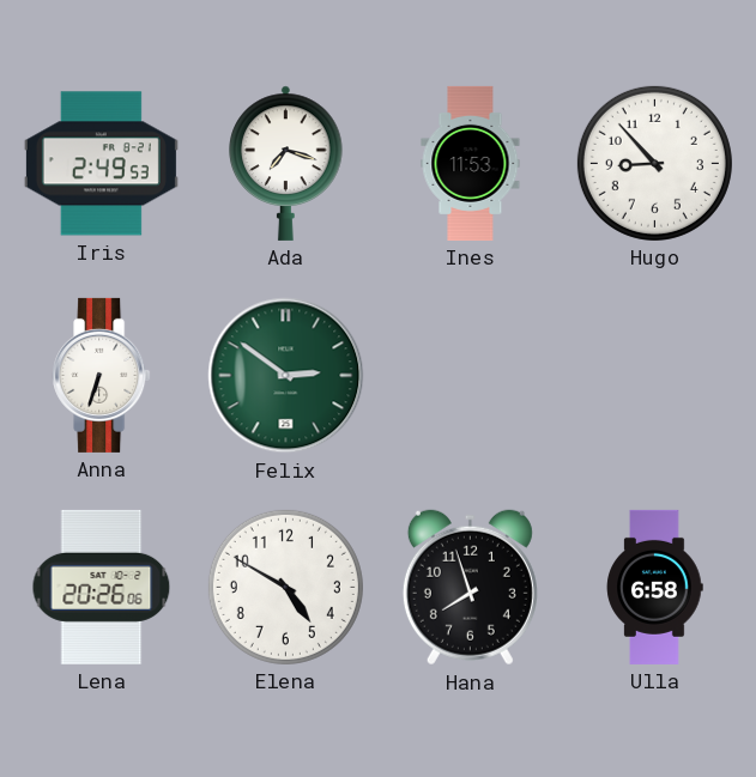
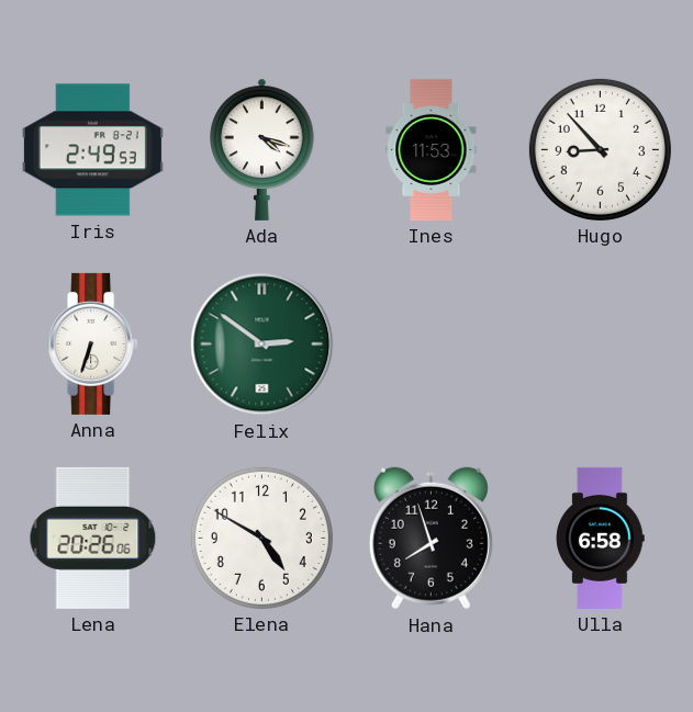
Ada: 7:18 -> 4:18 (262, 149)
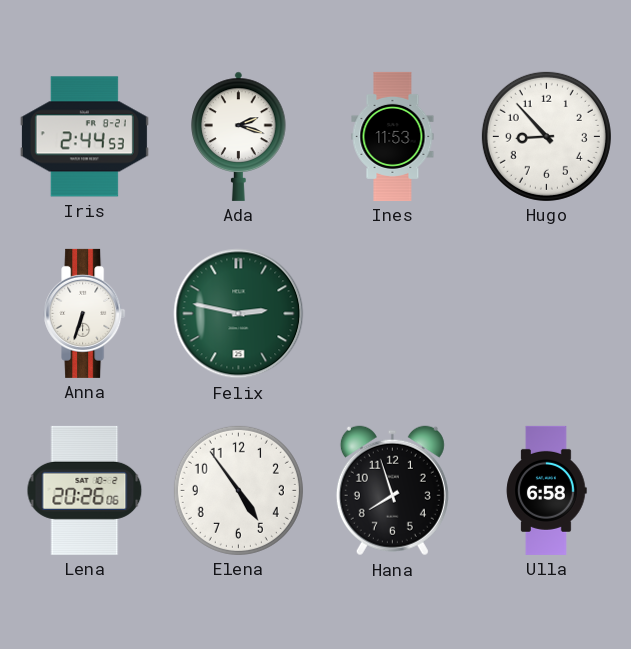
Iris: 2:49 -> 2:44 (84, 137)
Ada: 4:18 -> 2:18 (239, 136)
Felix: 2:51 -> 2:47 (239, 314)
Elena: 4:50 -> 4:54 (238, 490)
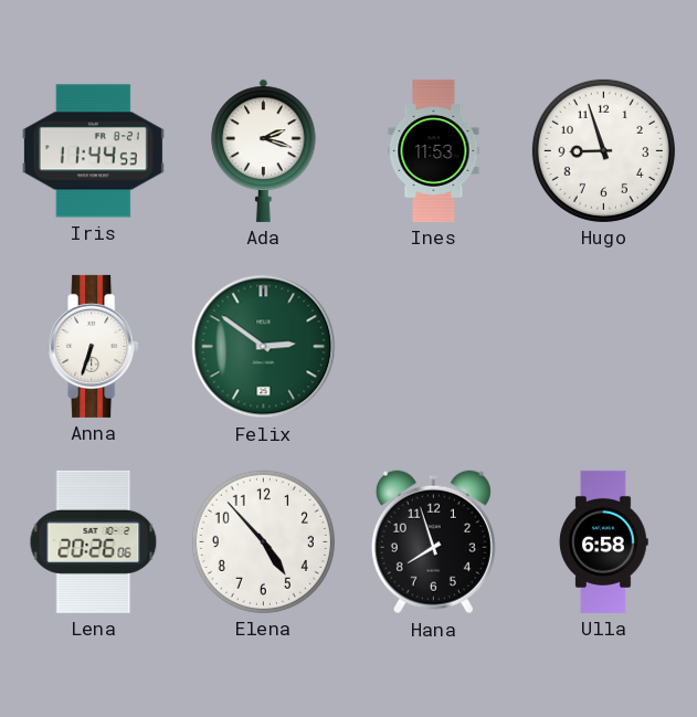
Iris: 2:44 -> 11:44 (93, 151)
Hugo: 8:53 -> 8:57 (603, 150)
Felix: 2:47 -> 2:51 (264, 347)
Elena: 4:54 -> 4:53 (263, 541)
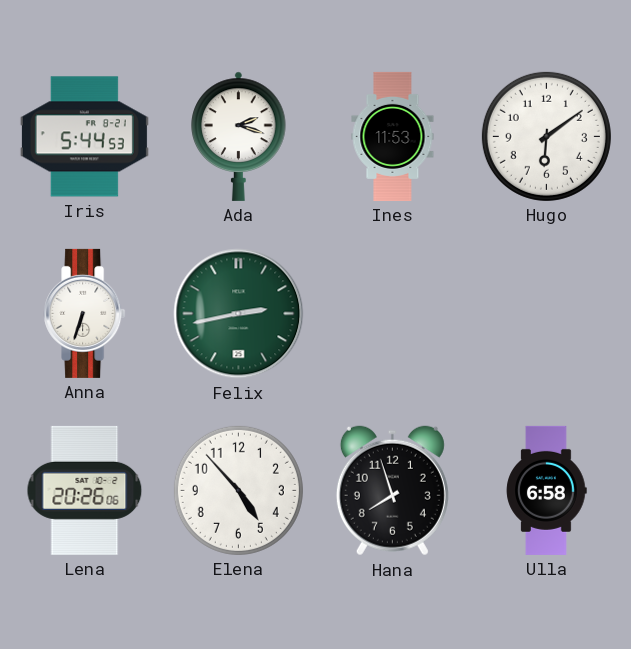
Iris: 11:44 -> 5:44 (84, 137)
Hugo: 8:57 -> 6:09 (546, 136)
Felix: 2:51 -> 2:43 (239, 314)
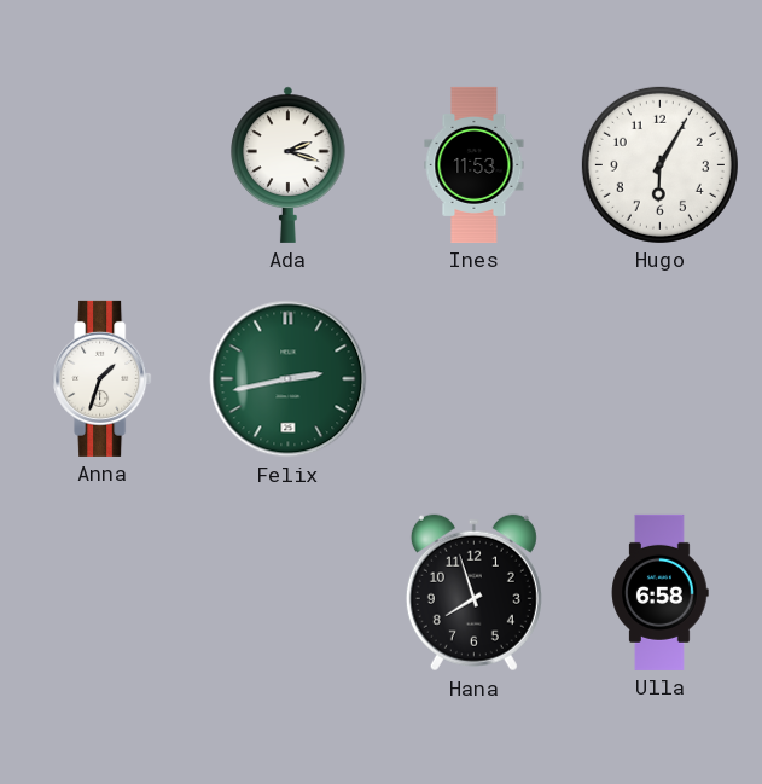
Iris: 5:44 -> none (84, 137)
Hugo: 6:09 -> 6:05 (659, 164)
Anna: 6:33 -> 1:33 (103, 378)
Lena: 20:26 -> none (85, 490)
Elena: 4:53 -> none (238, 490)
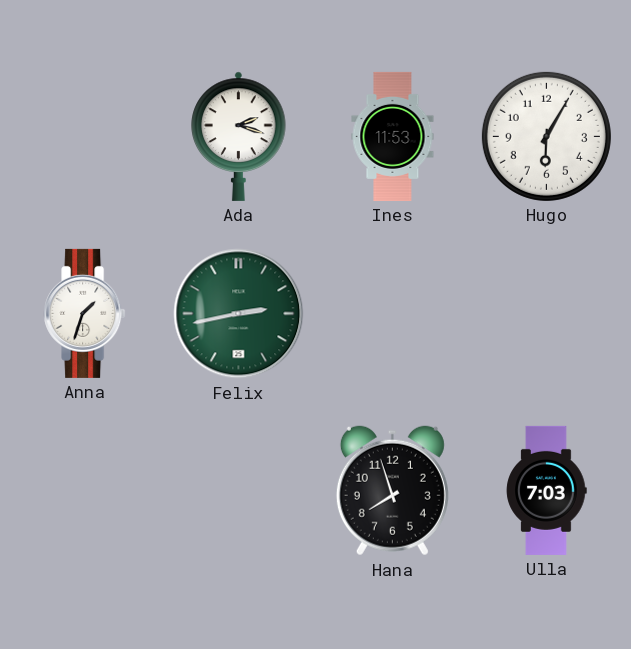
Ulla: 6:58 -> 7:03 (547, 490)
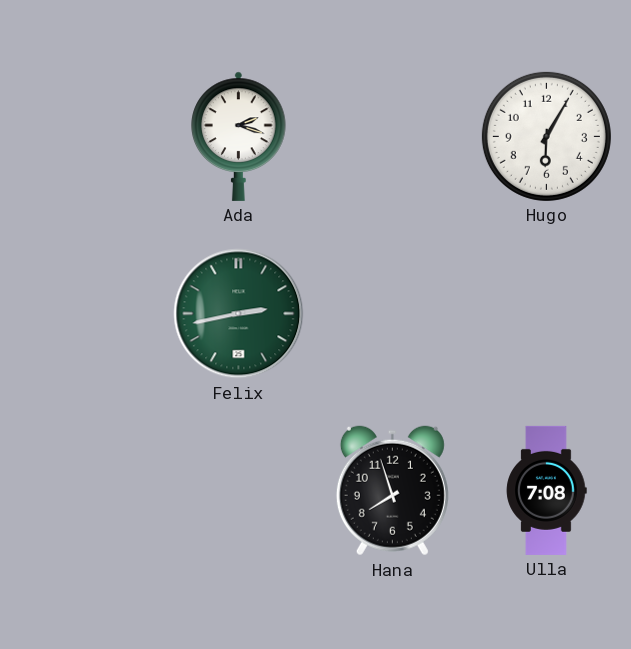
Ines: 11:53 -> none (393, 136)
Anna: 1:33 -> none (85, 313)
Ulla: 7:03 -> 7:08 (547, 490)
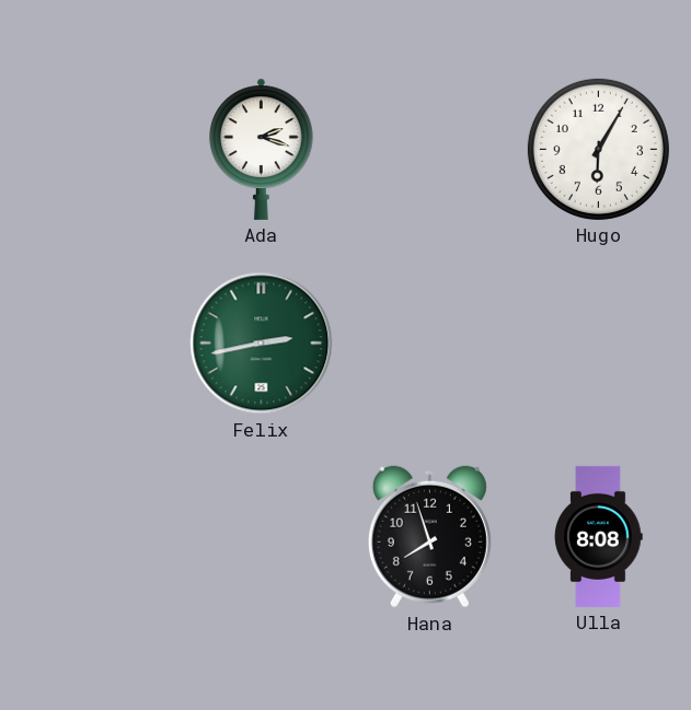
Ulla: 7:08 -> 8:08 (599, 536)
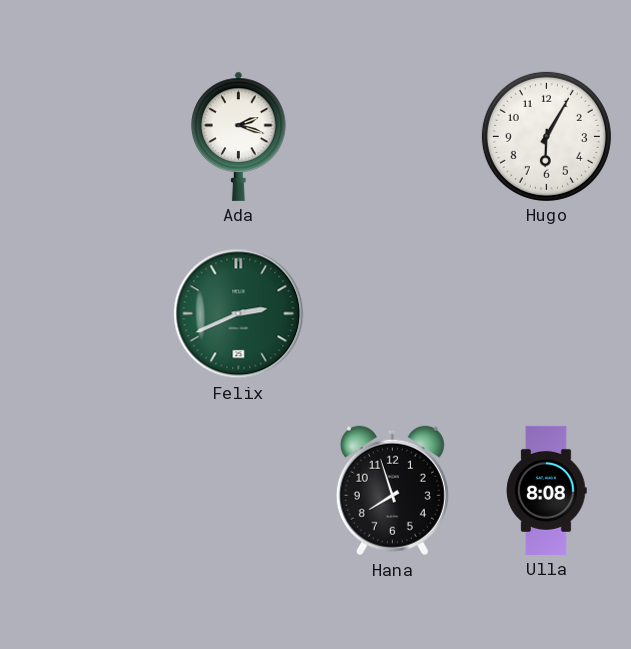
Felix: 2:43 -> 2:41 (239, 314)
